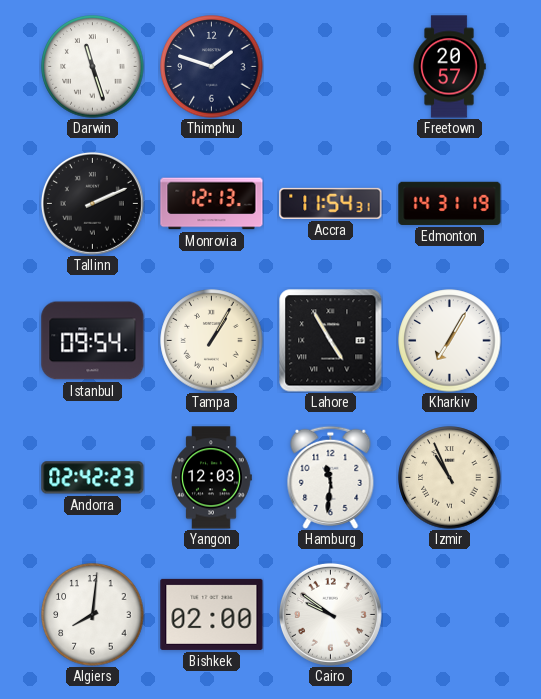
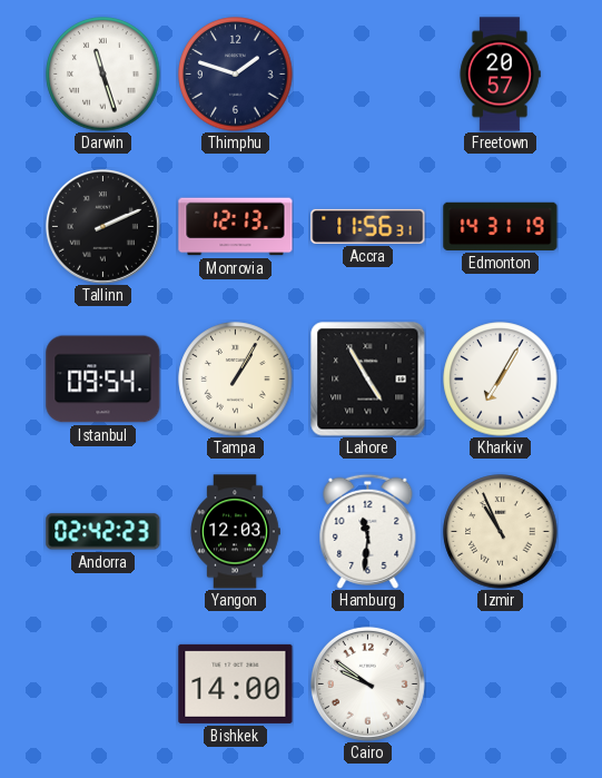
Accra: 11:54 -> 11:56 (368, 226)
Algiers: 8:01 -> none (93, 615)
Bishkek: 02:00 -> 14:00 (236, 683)
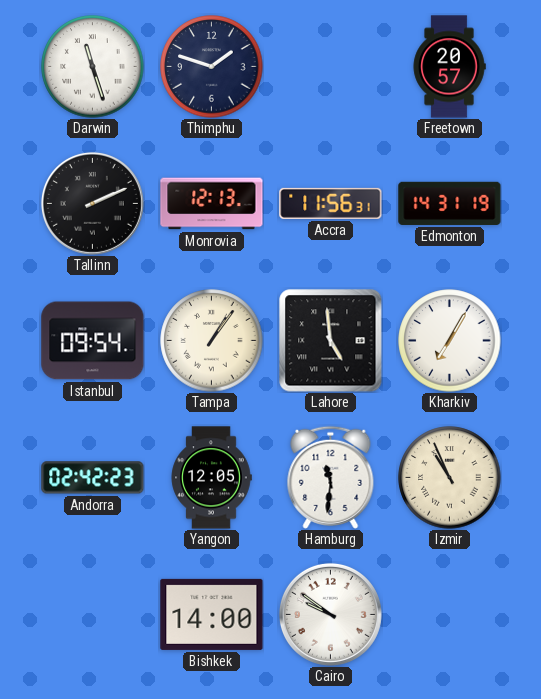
Tampa: 1:05 -> 1:06 (212, 341)
Lahore: 4:55 -> 4:59 (331, 341)
Yangon: 12:03 -> 12:05 (211, 478)
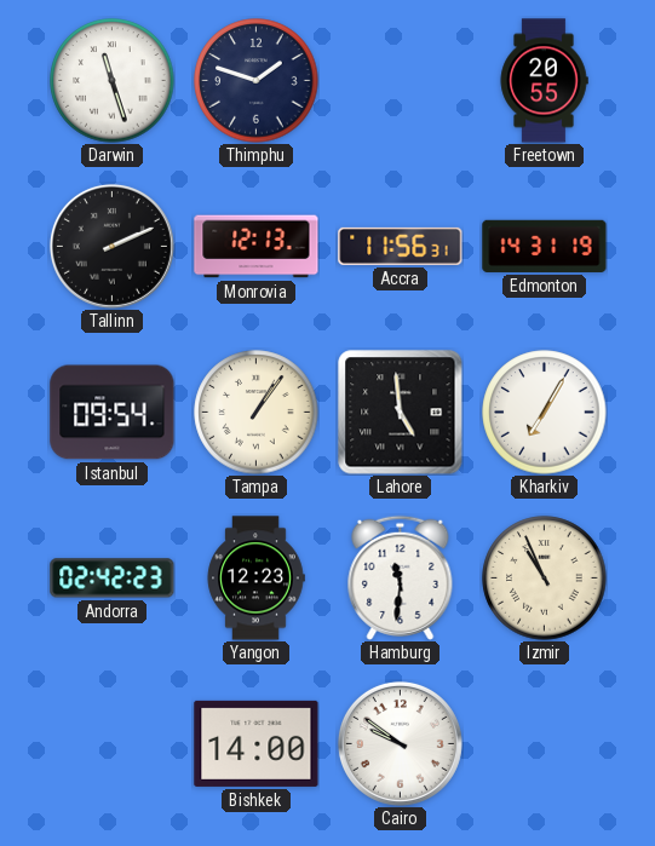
Freetown: 20:57 -> 20:55 (544, 81)
Yangon: 12:05 -> 12:23 (255, 579)
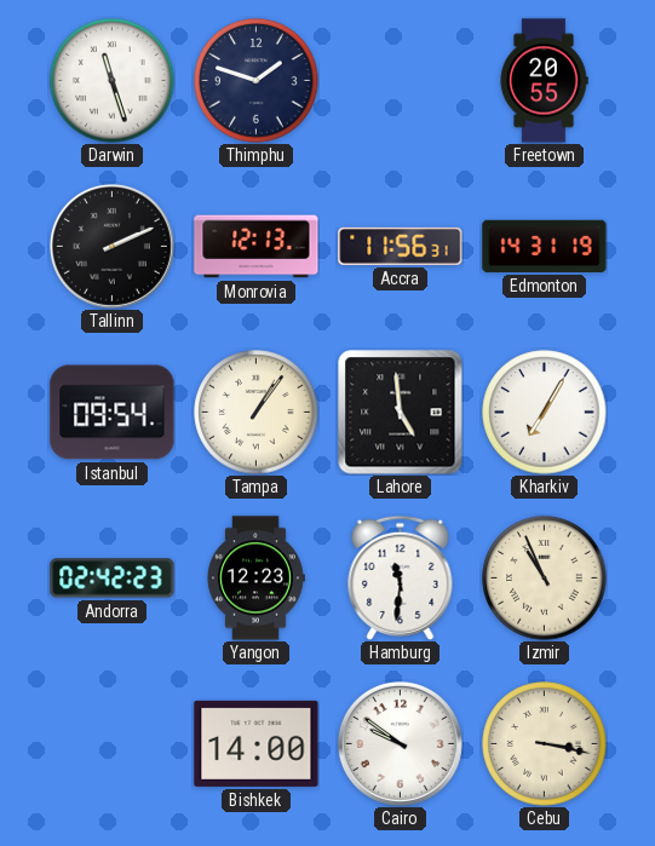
Cebu: none -> 3:17 (545, 744)
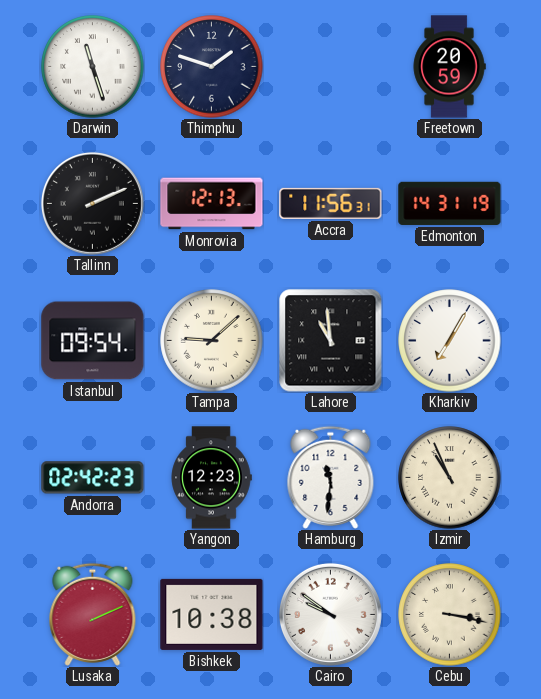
Freetown: 20:55 -> 20:59 (449, 67)
Tampa: 1:06 -> 9:08 (212, 341)
Lahore: 4:59 -> 10:59 (331, 341)
Lusaka: none -> 2:11 (93, 614)
Bishkek: 14:00 -> 10:38 (212, 614)
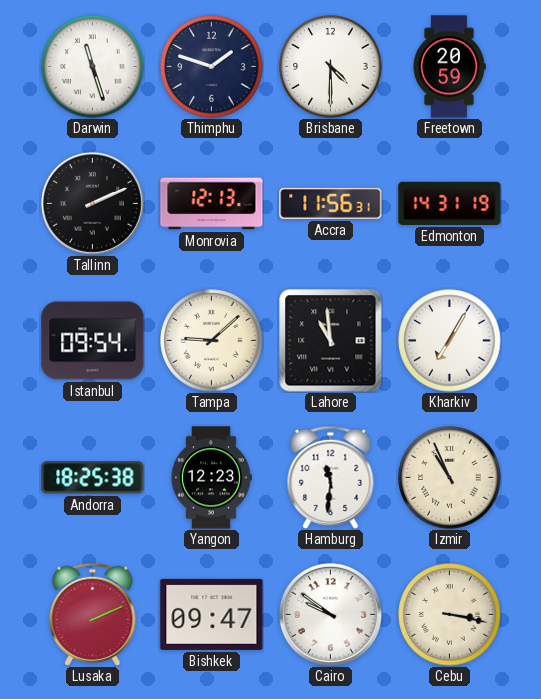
Brisbane: none -> 4:30 (331, 67)
Andorra: 02:42 -> 18:25 (93, 478)
Bishkek: 10:38 -> 09:47 (212, 614)
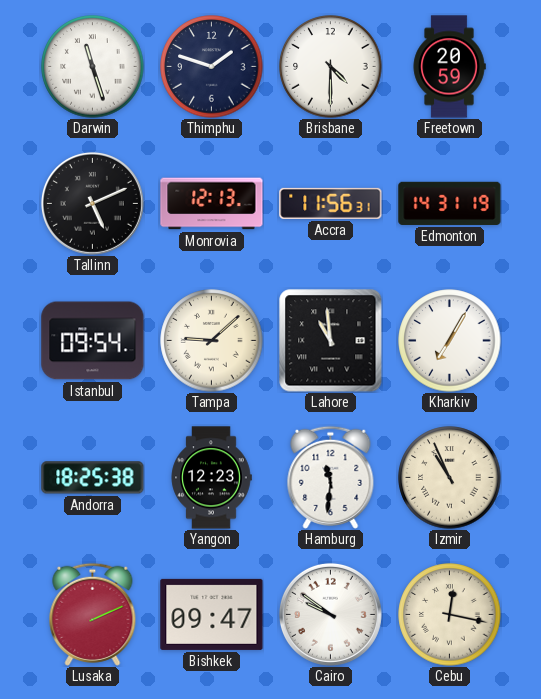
Tallinn: 2:11 -> 5:11 (92, 203)
Cebu: 3:17 -> 12:17 (450, 615)
